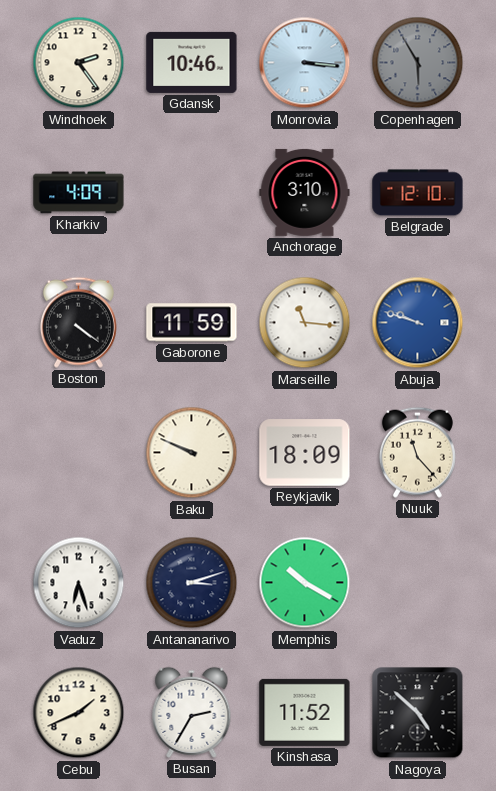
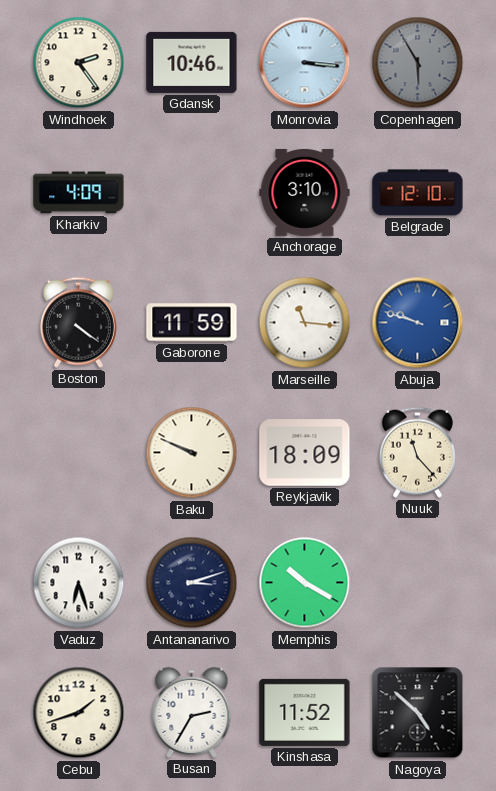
Cebu: 1:41 -> 1:42 (79, 713)
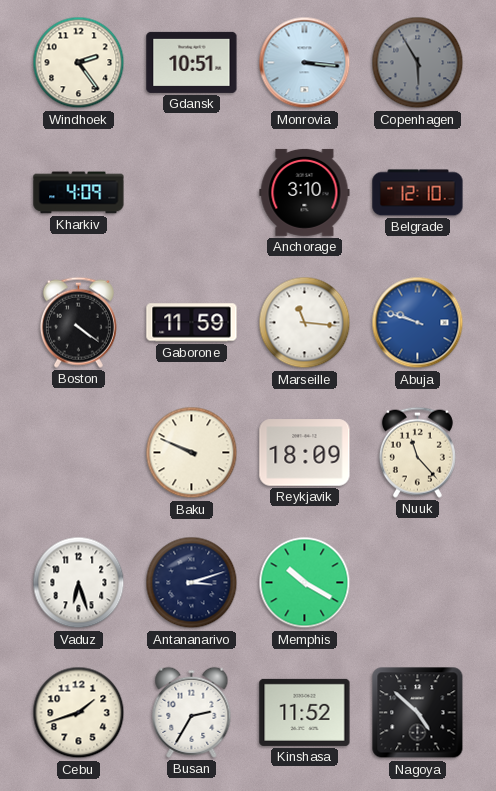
Gdansk: 10:46 -> 10:51 (192, 62)
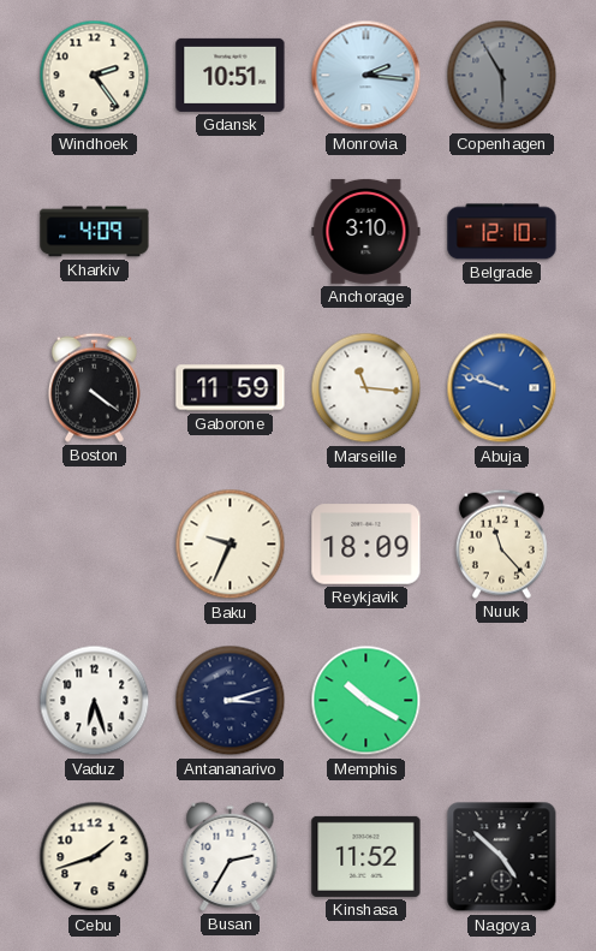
Monrovia: 3:16 -> 2:16 (366, 76)
Baku: 9:49 -> 9:34 (231, 545)
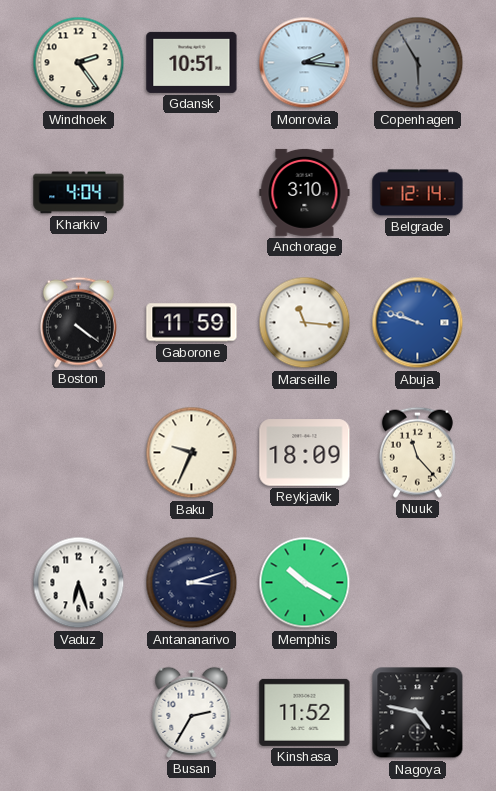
Kharkiv: 4:09 -> 4:04 (79, 193)
Belgrade: 12:10 -> 12:14 (418, 193)
Cebu: 1:42 -> none (95, 857)
Nagoya: 4:52 -> 4:47 (418, 713)
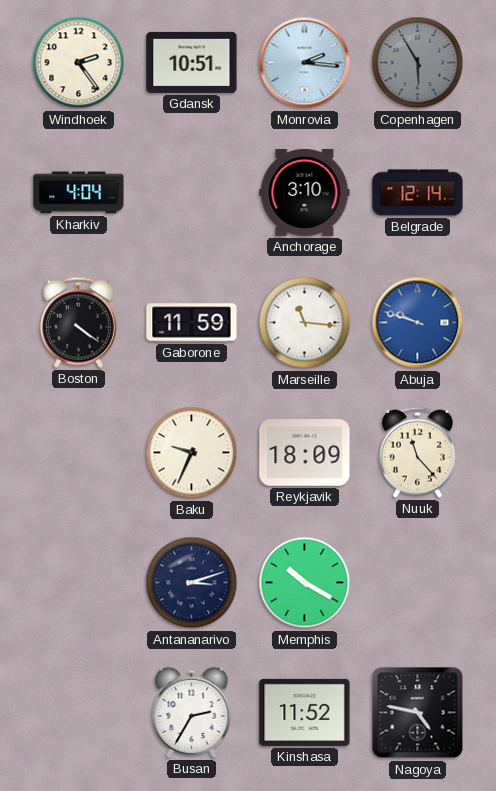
Vaduz: 6:27 -> none (79, 583)
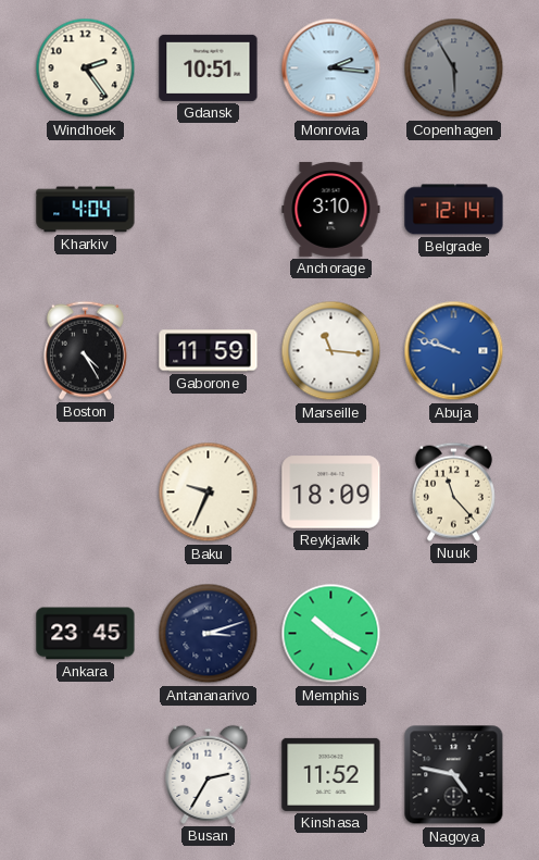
Boston: 4:21 -> 4:25 (85, 350)
Ankara: none -> 23:45 (86, 634)
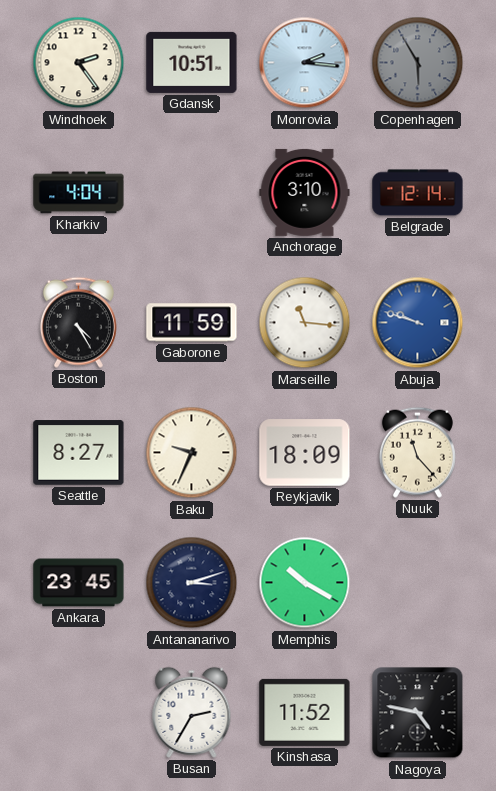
Seattle: none -> 8:27 (79, 453)
